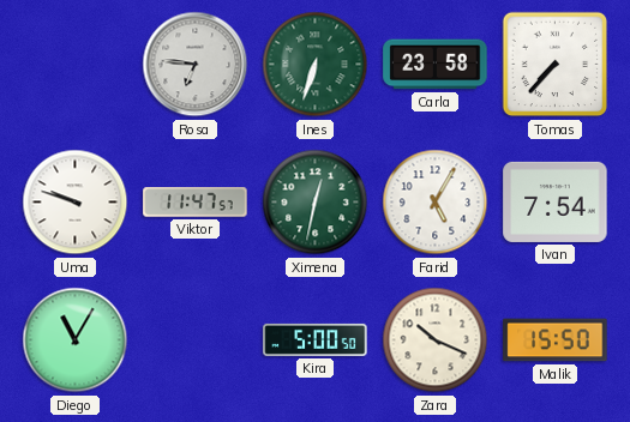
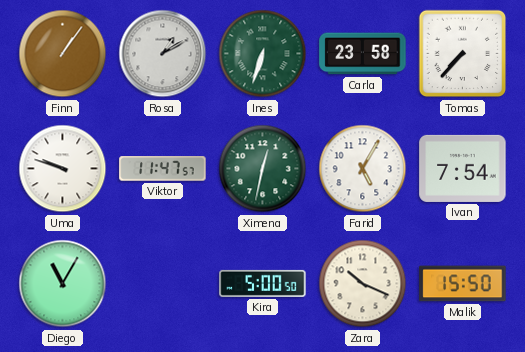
Finn: none -> 1:06 (63, 54)
Rosa: 6:46 -> 1:10 (163, 54)
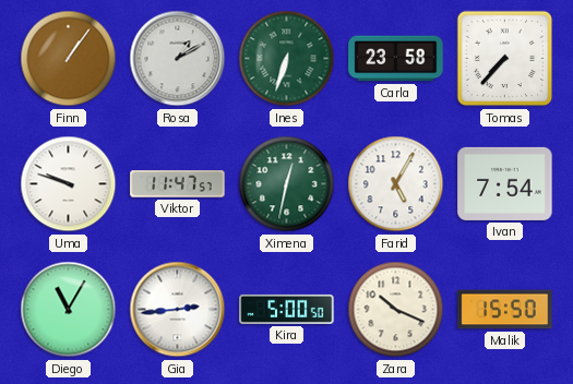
Gia: none -> 2:44 (178, 310)
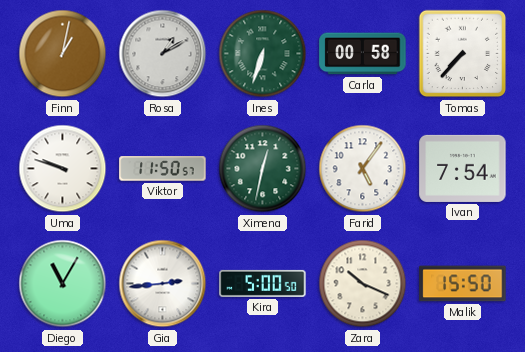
Finn: 1:06 -> 1:02 (63, 54)
Carla: 23:58 -> 00:58 (363, 54)
Viktor: 11:47 -> 11:50 (163, 169)
Farid: 5:05 -> 5:06 (363, 169)
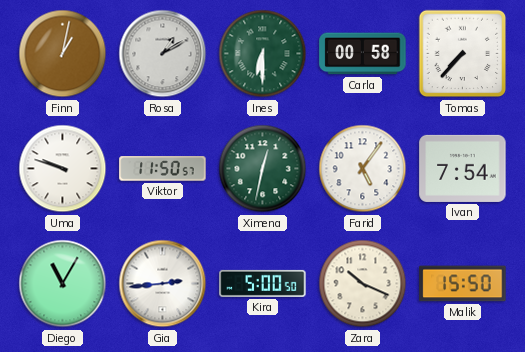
Ines: 6:33 -> 6:30 (263, 54)
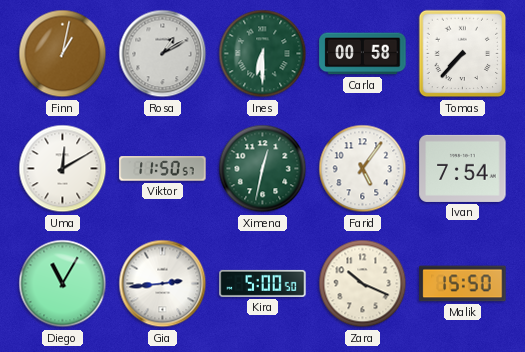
Uma: 9:48 -> 12:10 (63, 169)
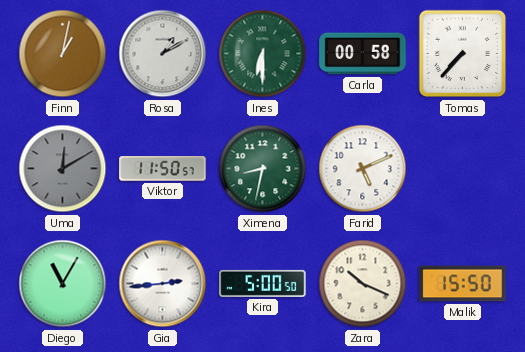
Uma dial: white -> grey (63, 169)
Ximena: 12:32 -> 8:32 (263, 169)
Farid: 5:06 -> 5:11 (363, 169)
Ivan: 7:54 -> none (463, 168)
